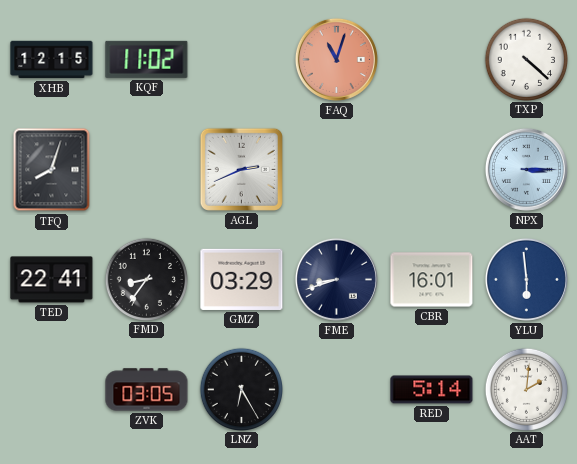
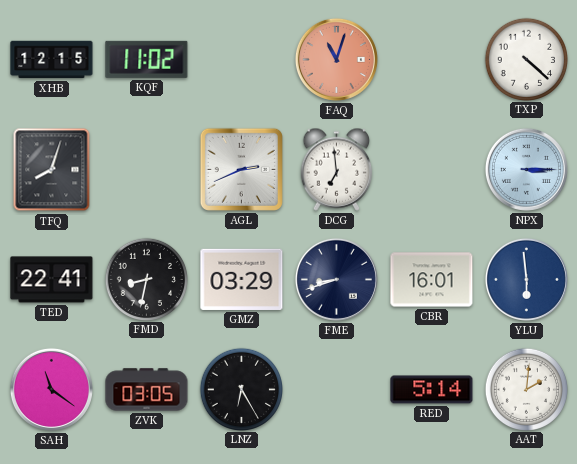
DCG: none -> 6:59 (337, 169)
FMD: 8:36 -> 8:32 (146, 279)
SAH: none -> 11:21 (51, 389)
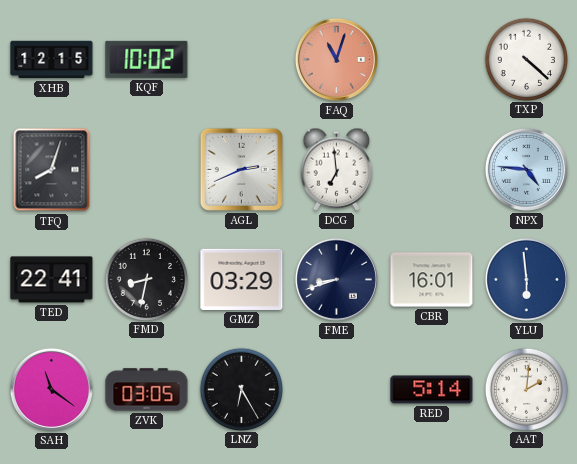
KQF: 11:02 -> 10:02 (147, 59)
NPX: 3:15 -> 4:46 (526, 169)
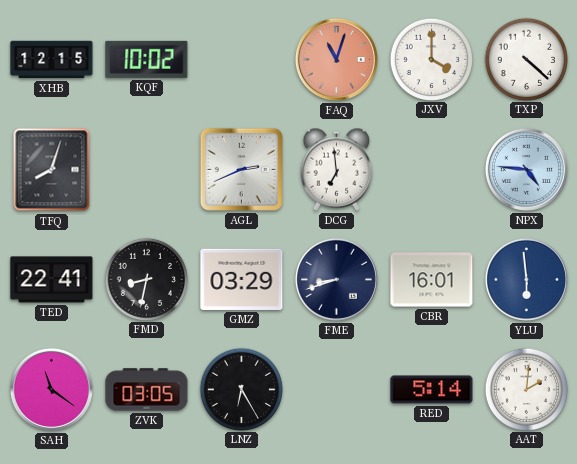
JXV: none -> 4:00 (431, 59)
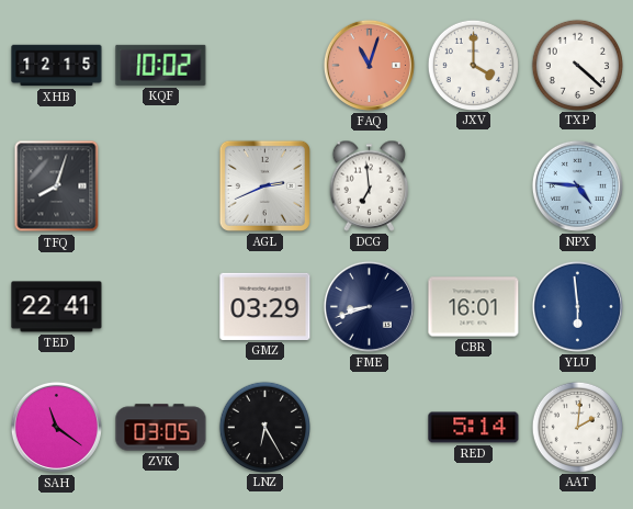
FMD: 8:32 -> none (146, 279)
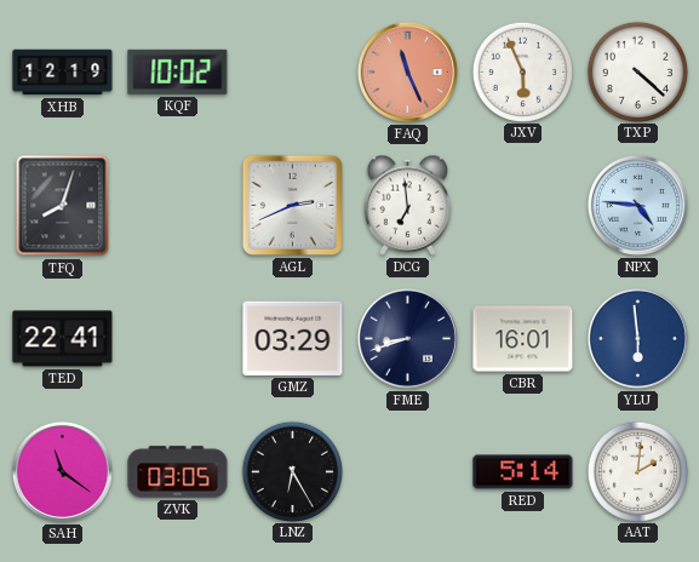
XHB: 12:15 -> 12:19 (63, 73)
FAQ: 11:03 -> 11:26 (407, 71)
JXV: 4:00 -> 5:56 (522, 71)
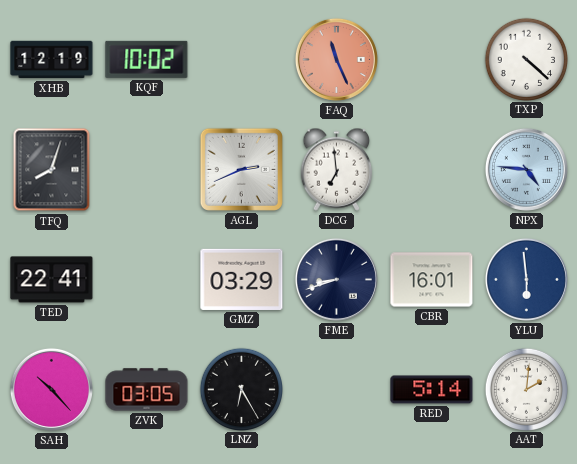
JXV: 5:56 -> none (522, 71)
SAH: 11:21 -> 10:23 (51, 389)
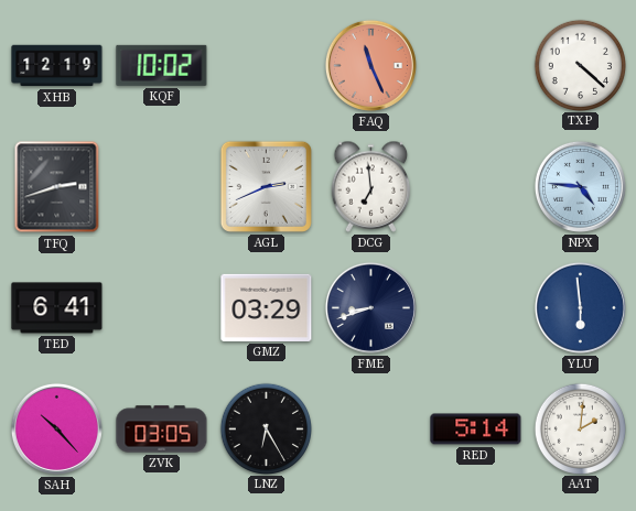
TFQ: 8:03 -> 2:42 (57, 187)
TED: 22:41 -> 6:41 (57, 308)
CBR: 16:01 -> none (432, 280)
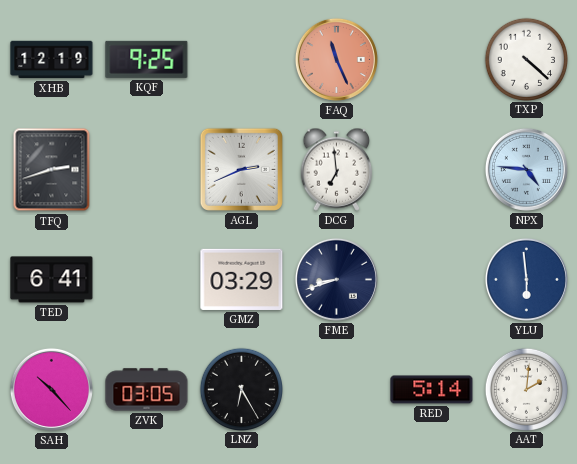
KQF: 10:02 -> 9:25 (147, 59)
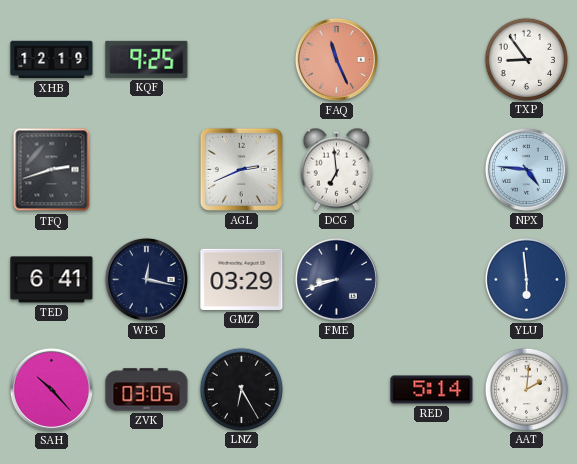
TXP: 4:22 -> 8:54 (526, 59)
WPG: none -> 12:17 (146, 279)
